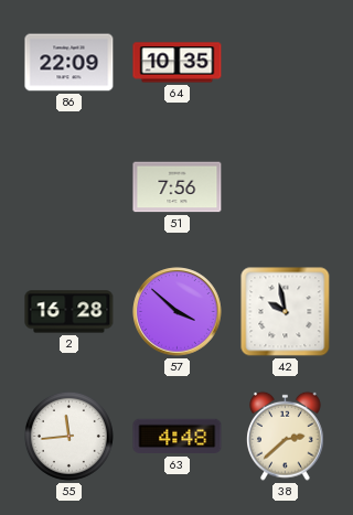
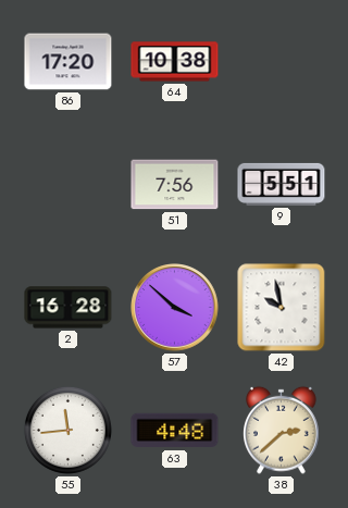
86: 22:09 -> 17:20 (69, 62)
64: 10:35 -> 10:38 (175, 62)
9: none -> 5:51 (282, 184)
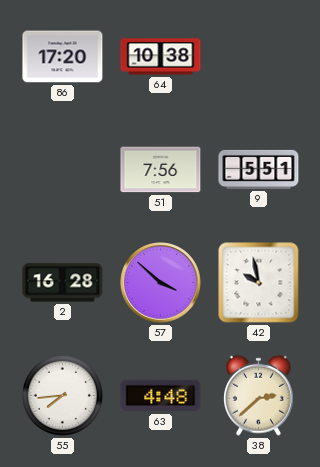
55: 11:44 -> 7:44 (62, 395)
